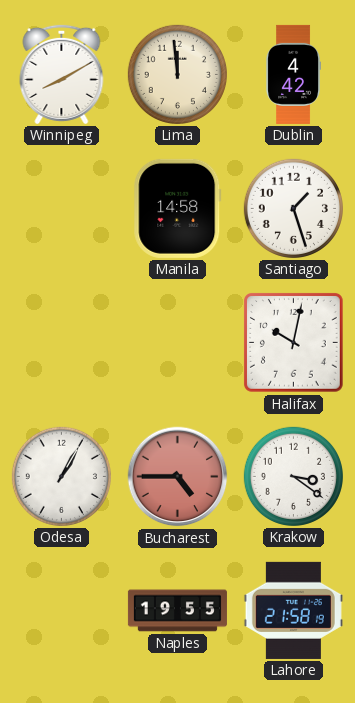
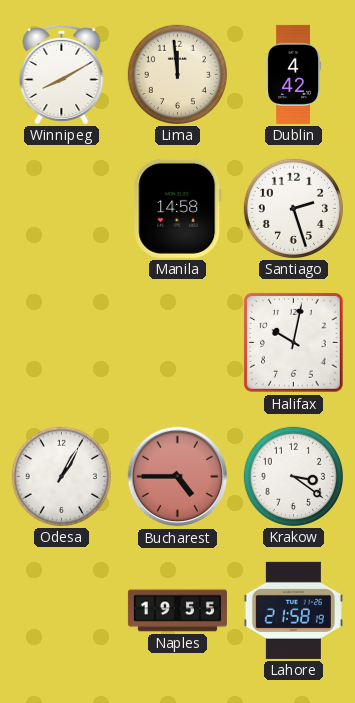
Santiago: 1:27 -> 2:27 (293, 208)
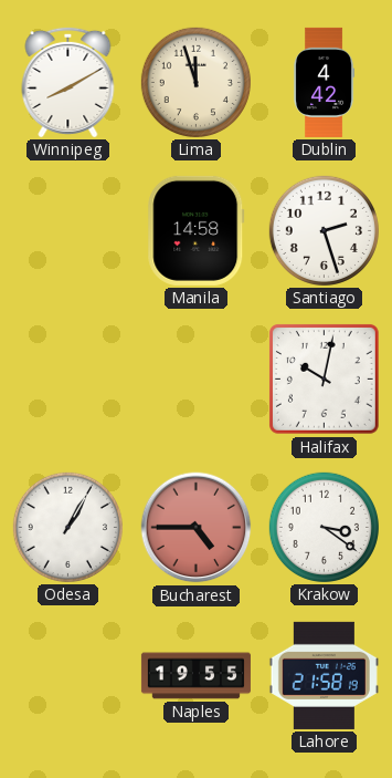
Lima: 11:59 -> 11:57 (195, 82)
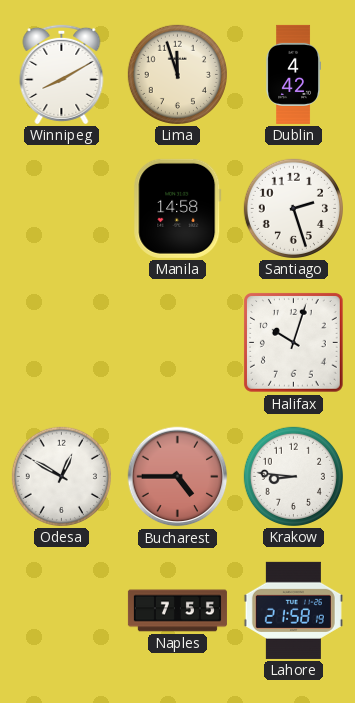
Halifax: 10:02 -> 10:03 (293, 342)
Odesa: 1:05 -> 12:50 (61, 476)
Krakow: 3:21 -> 8:46 (293, 476)
Naples: 19:55 -> 7:55 (177, 611)
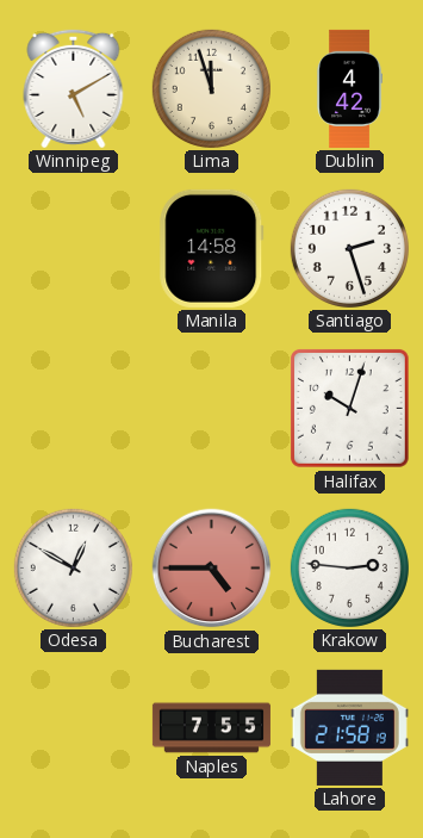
Winnipeg: 8:10 -> 5:10 (74, 88)
Krakow: 8:46 -> 2:46 (349, 567)
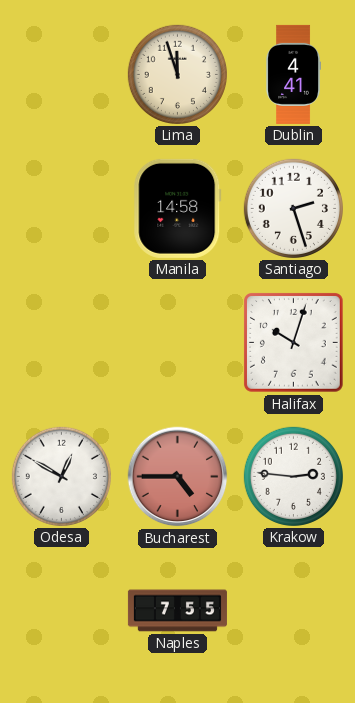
Winnipeg: 5:10 -> none (74, 88)
Dublin: 4:42 -> 4:41 (293, 74)
Lahore: 21:58 -> none (349, 727)
